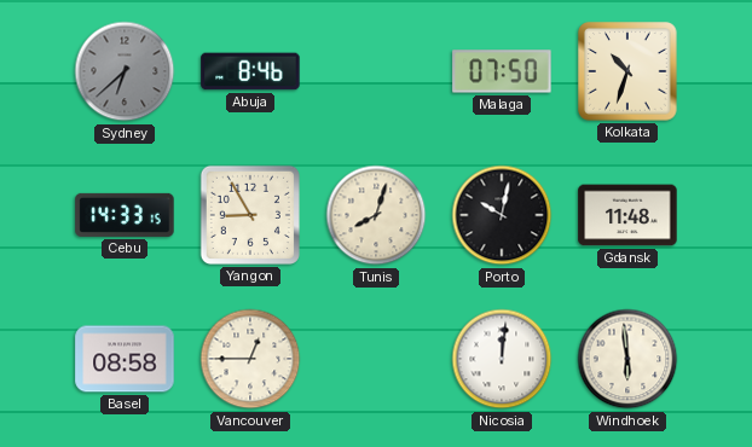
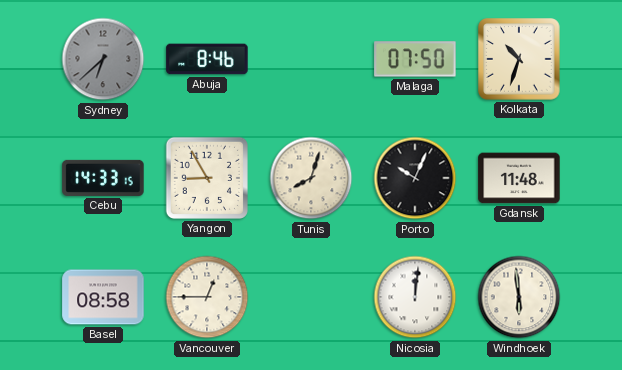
Porto: 10:02 -> 10:04 (415, 178)
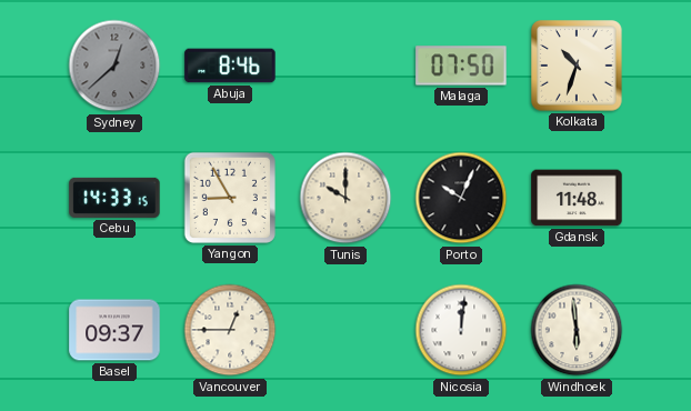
Sydney: 6:38 -> 12:38 (114, 66)
Tunis: 8:03 -> 10:00 (345, 198)
Basel: 08:58 -> 09:37 (114, 330)
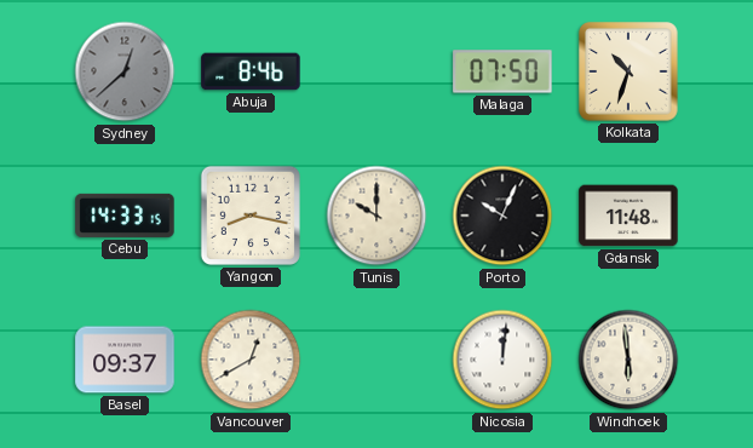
Yangon: 8:55 -> 8:17 (251, 216)
Vancouver: 12:45 -> 12:40 (251, 360)
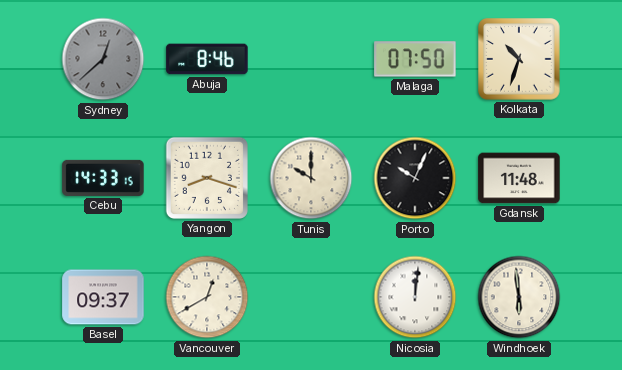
Yangon: 8:17 -> 8:18 (207, 178)
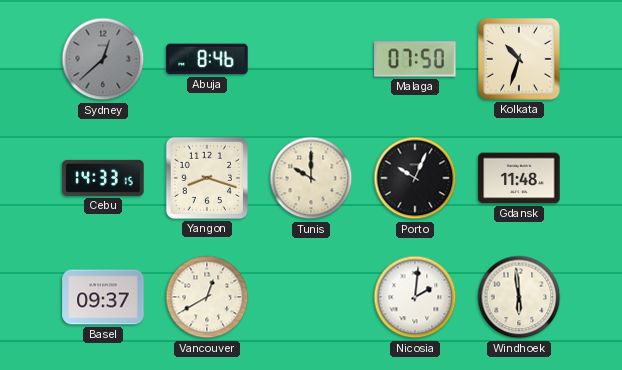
Nicosia: 12:01 -> 2:01 (415, 297)
